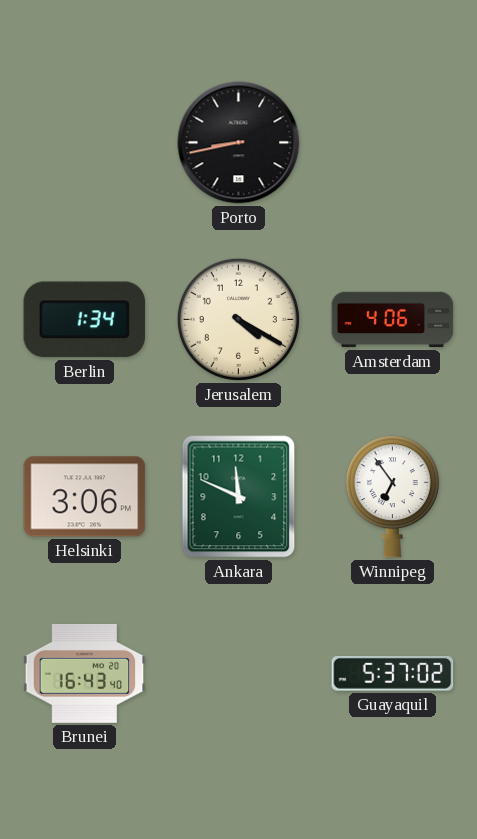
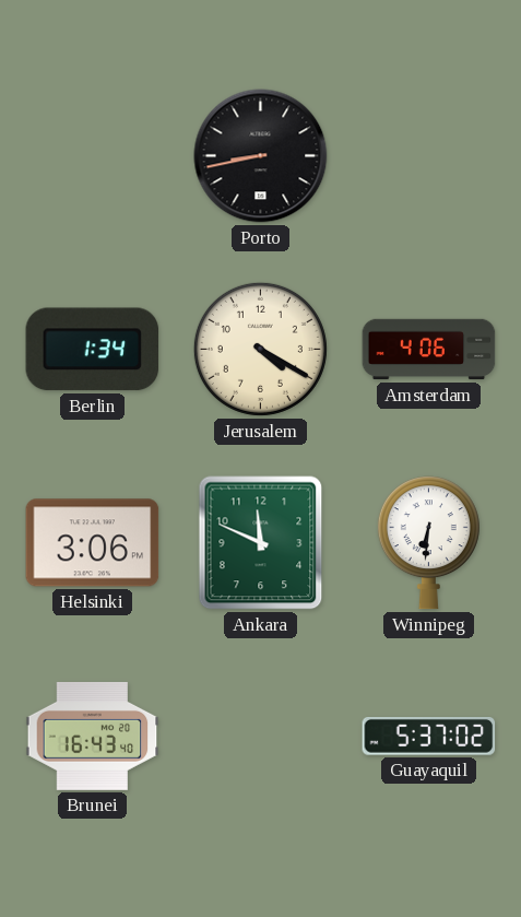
Winnipeg: 6:54 -> 6:31 (428, 543)
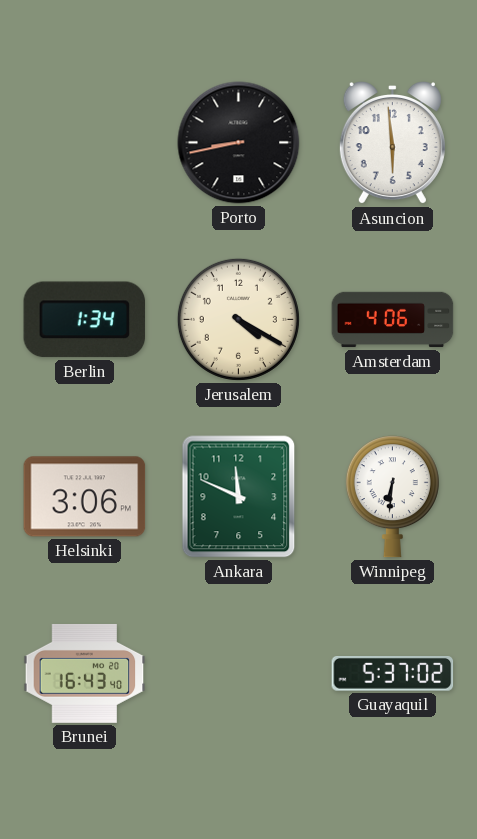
Asuncion: none -> 5:59 (392, 144)
